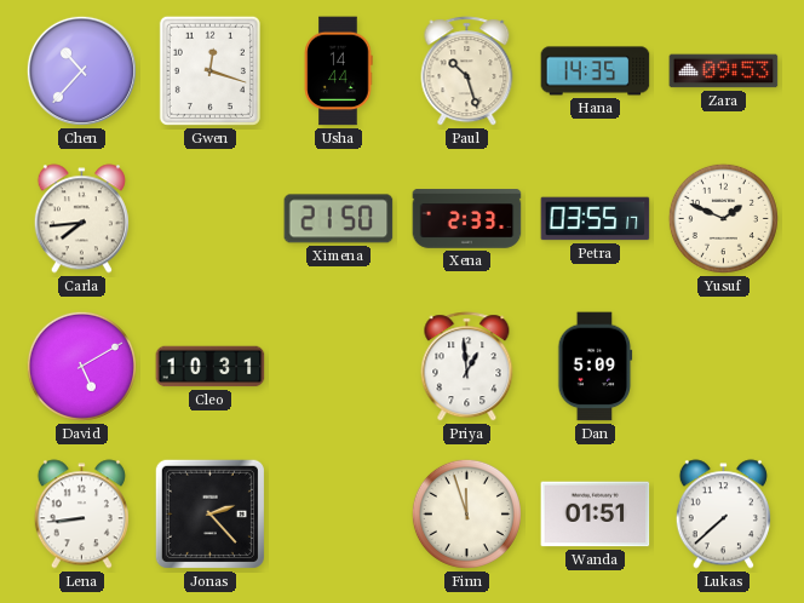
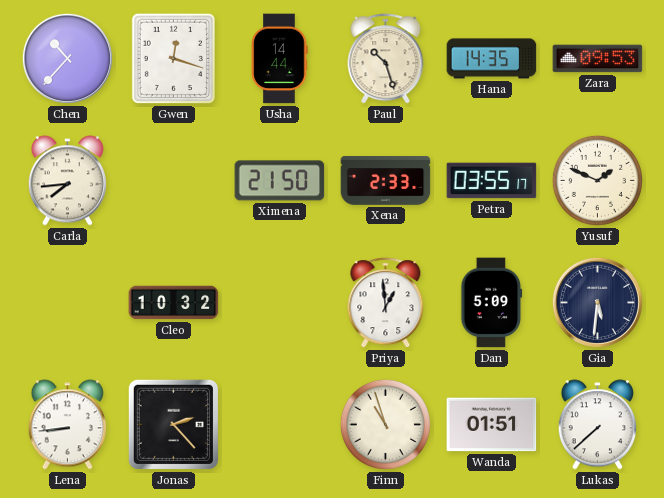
David: 5:10 -> none (81, 366)
Cleo: 10:31 -> 10:32 (174, 303)
Gia: none -> 5:31 (597, 302)
Finn: 11:57 -> 10:57 (385, 424)
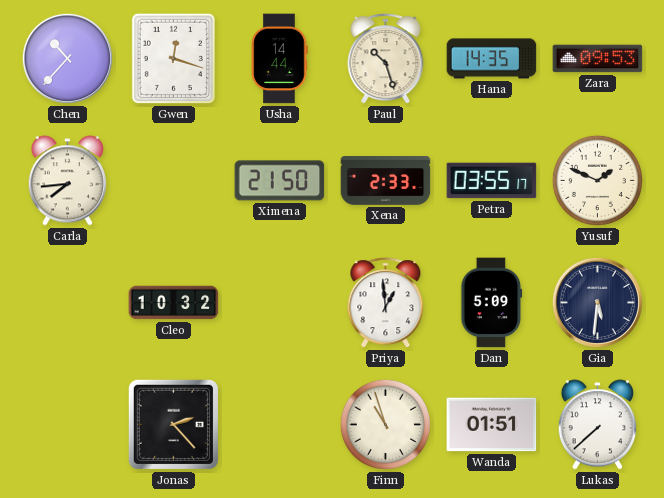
Lena: 8:44 -> none (67, 425)
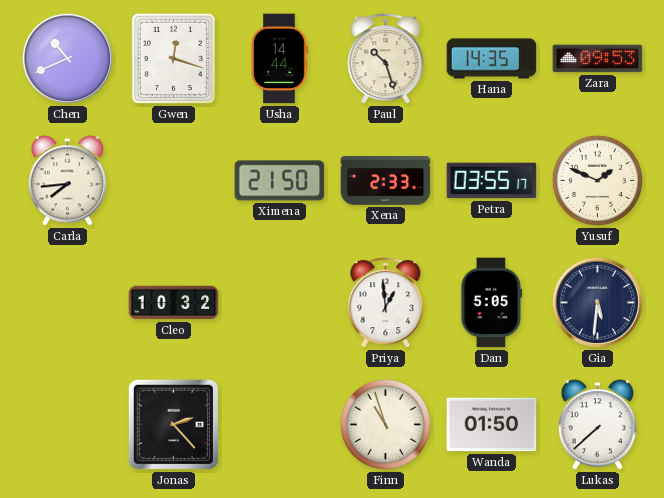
Chen: 10:37 -> 10:41 (67, 58)
Dan: 5:09 -> 5:05 (492, 303)
Wanda: 01:51 -> 01:50 (492, 425)
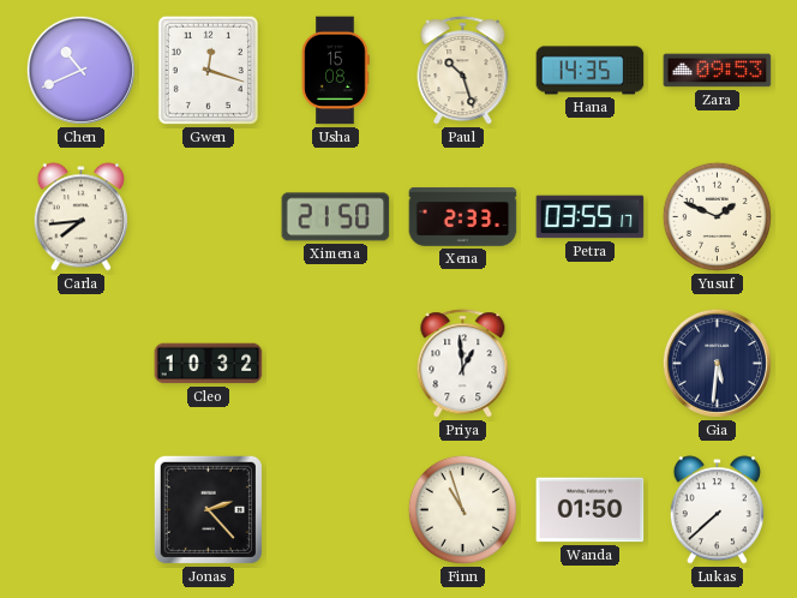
Usha: 14:44 -> 15:08 (335, 71)
Dan: 5:05 -> none (492, 303)
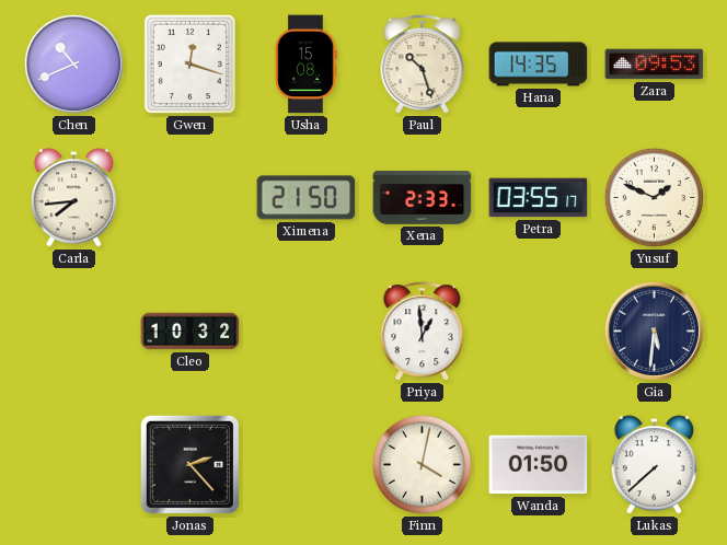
Finn: 10:57 -> 4:02 (422, 464)
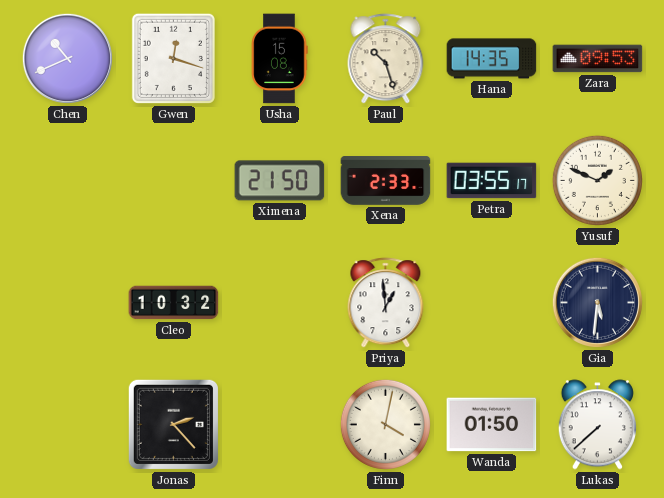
Carla: 7:44 -> none (73, 198)
